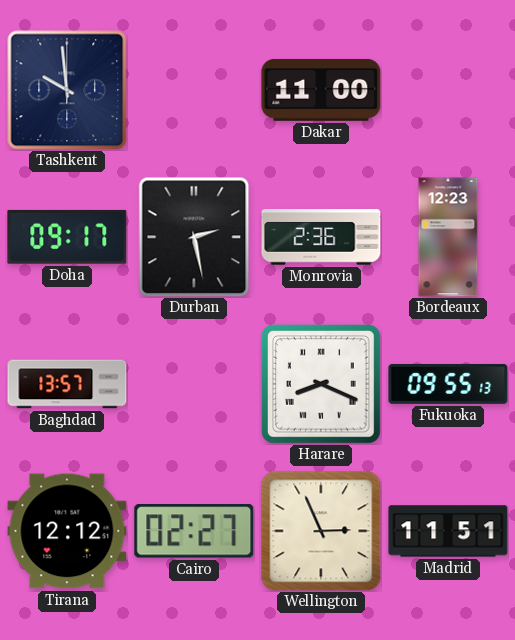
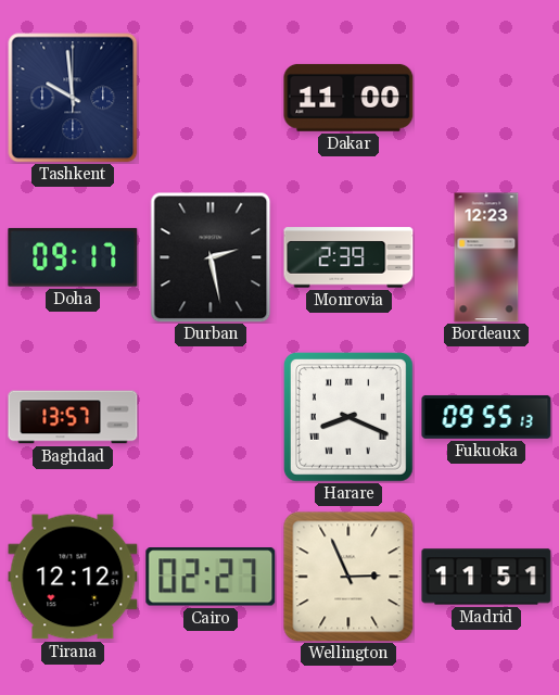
Monrovia: 2:36 -> 2:39 (348, 257)
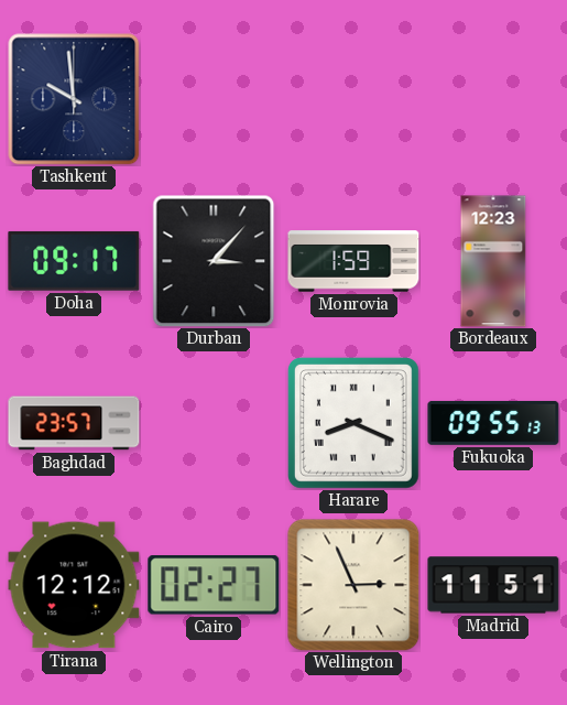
Dakar: 11:00 -> none (348, 98)
Durban: 2:28 -> 3:07 (214, 261)
Monrovia: 2:39 -> 1:59 (353, 261)
Baghdad: 13:57 -> 23:57 (74, 423)
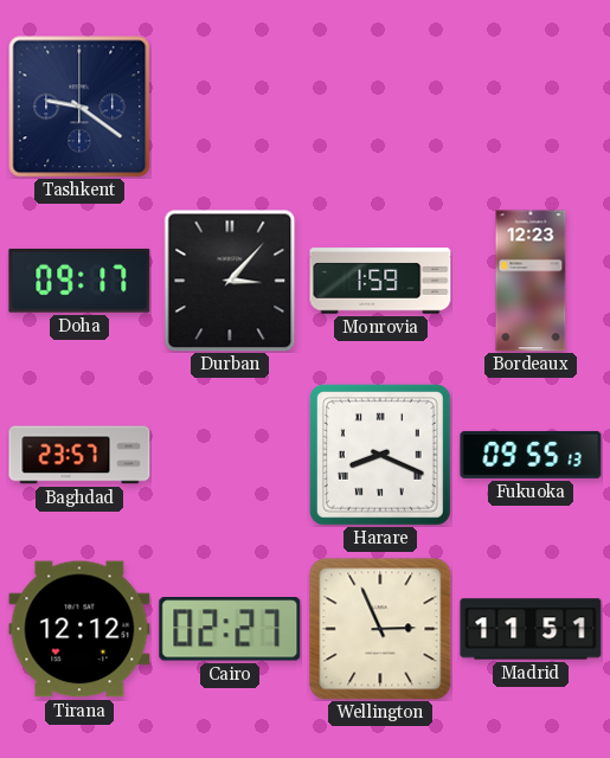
Tashkent: 9:59 -> 9:21 (79, 107)
